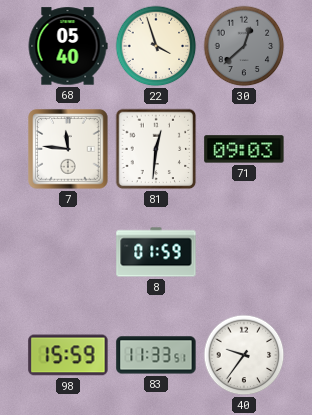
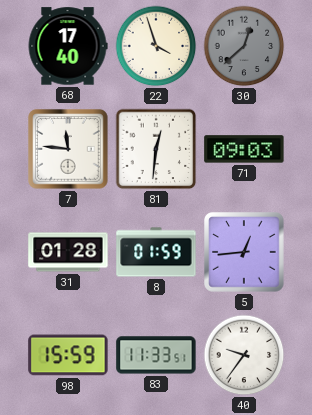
68: 05:40 -> 17:40 (68, 46)
31: none -> 01:28 (68, 252)
5: none -> 12:44 (244, 252)
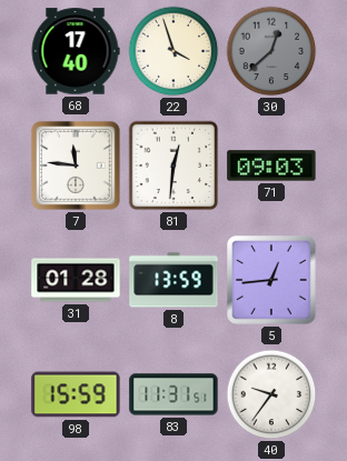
8: 01:59 -> 13:59 (173, 280)
83: 11:33 -> 11:31 (173, 394)
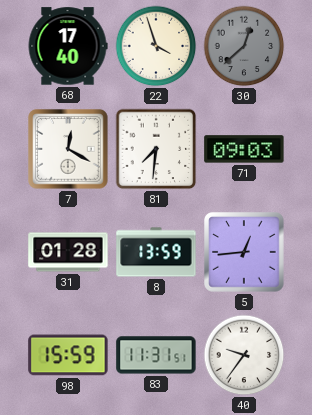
7: 11:46 -> 12:20 (68, 149)
81: 12:31 -> 7:31 (156, 149)
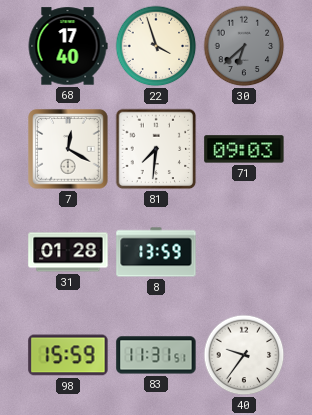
30: 12:38 -> 6:38 (244, 46)
5: 12:44 -> none (244, 252)
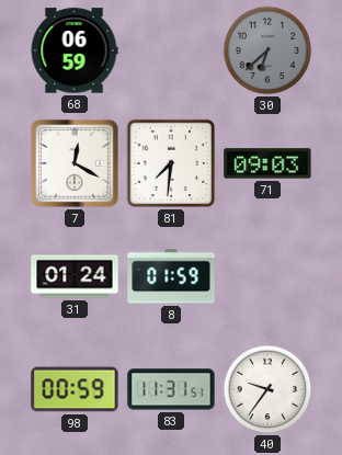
68: 17:40 -> 06:59 (75, 50)
22: 3:57 -> none (156, 46)
31: 01:28 -> 01:24 (75, 276)
8: 13:59 -> 01:59 (171, 276)
98: 15:59 -> 00:59 (75, 389)
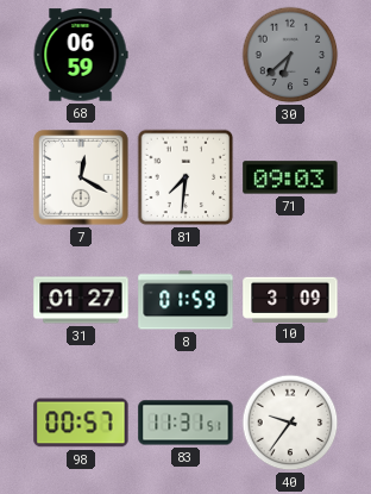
31: 01:24 -> 01:27 (81, 300)
10: none -> 3:09 (290, 299)
98: 00:59 -> 00:57 (81, 423)
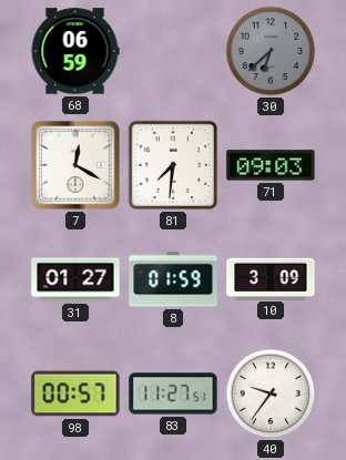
83: 11:31 -> 11:27 (173, 393)
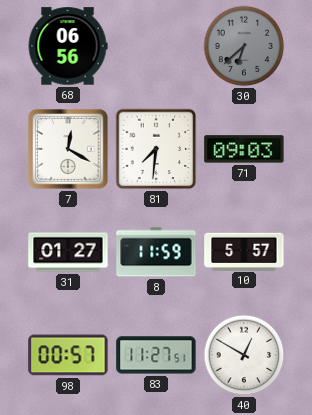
68: 06:59 -> 06:56 (68, 46)
8: 01:59 -> 11:59 (156, 252)
10: 3:09 -> 5:57 (244, 251)
40: 9:36 -> 12:50 (244, 355)
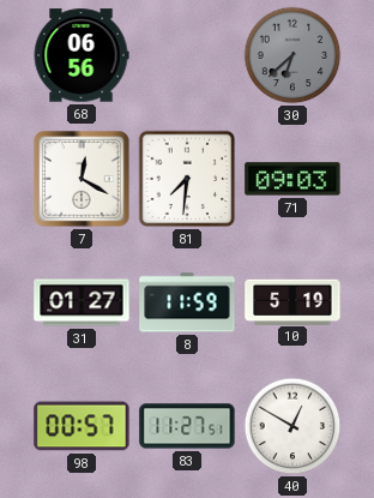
10: 5:57 -> 5:19 (292, 301)
